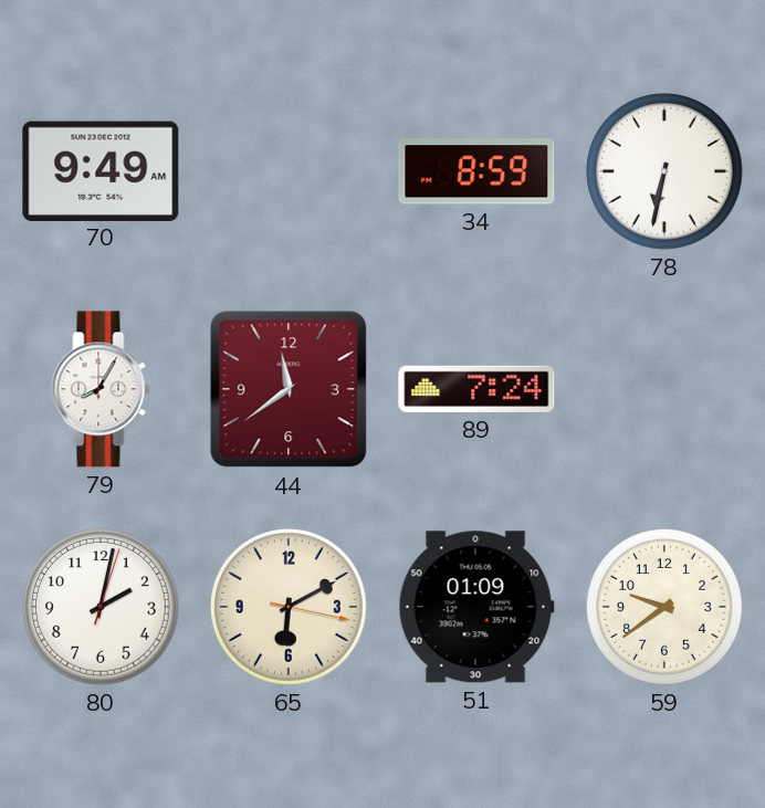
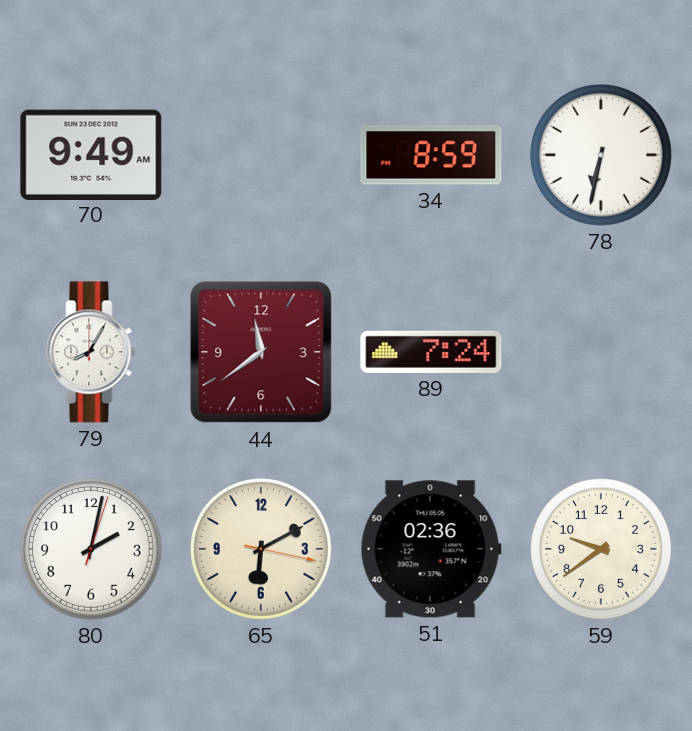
51: 01:09 -> 02:36 (431, 549)
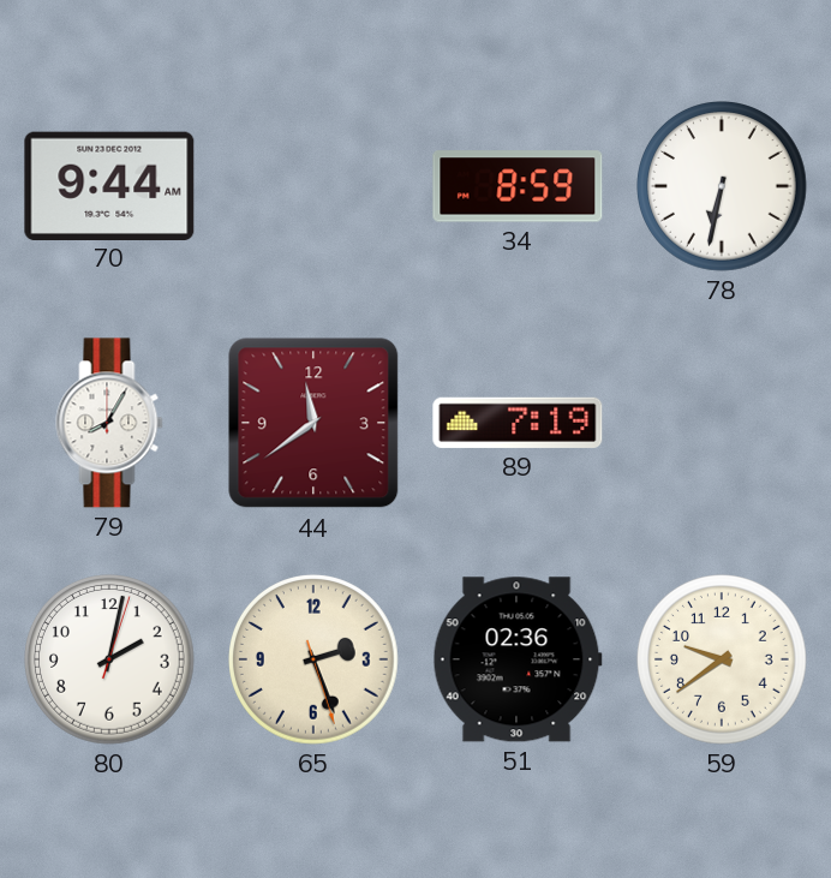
70: 9:49 -> 9:44 (109, 185)
89: 7:24 -> 7:19 (518, 423)
65: 6:10 -> 2:26 (315, 661)
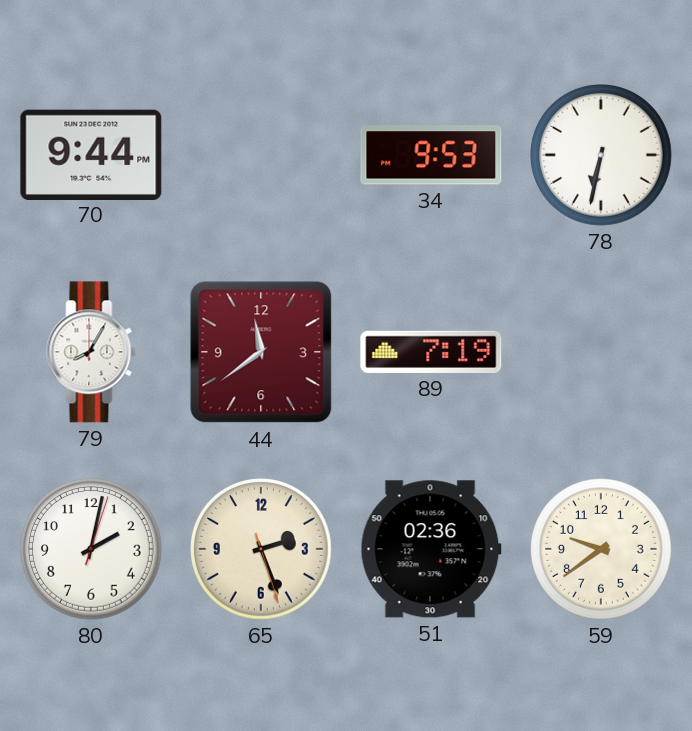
70: 9:44 AM -> 9:44 PM (91, 154)
34: 8:59 -> 9:53 (431, 155)
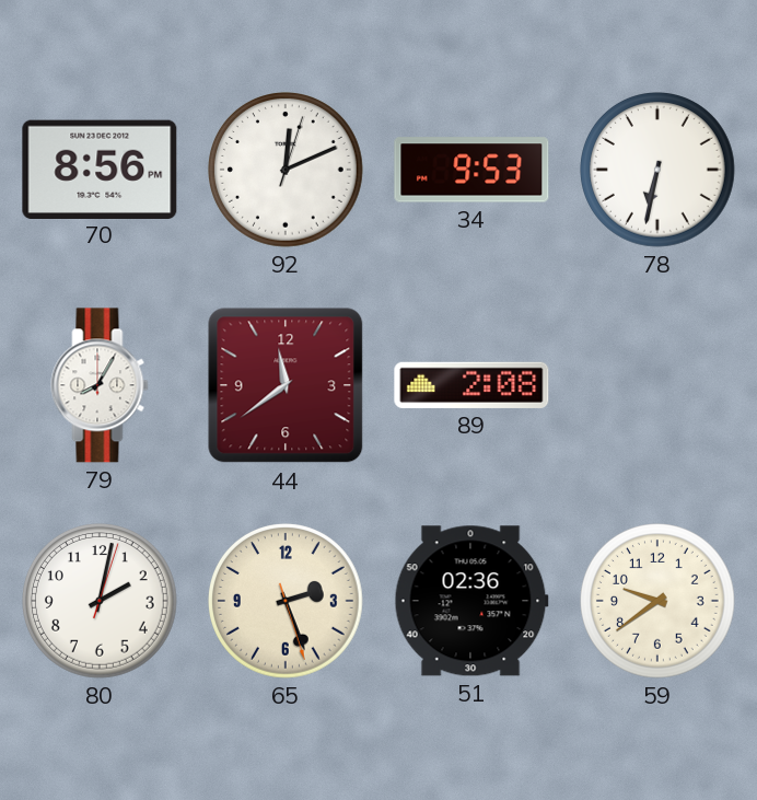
70: 9:44 -> 8:56 (100, 169)
92: none -> 12:11 (287, 171)
89: 7:19 -> 2:08 (471, 385)
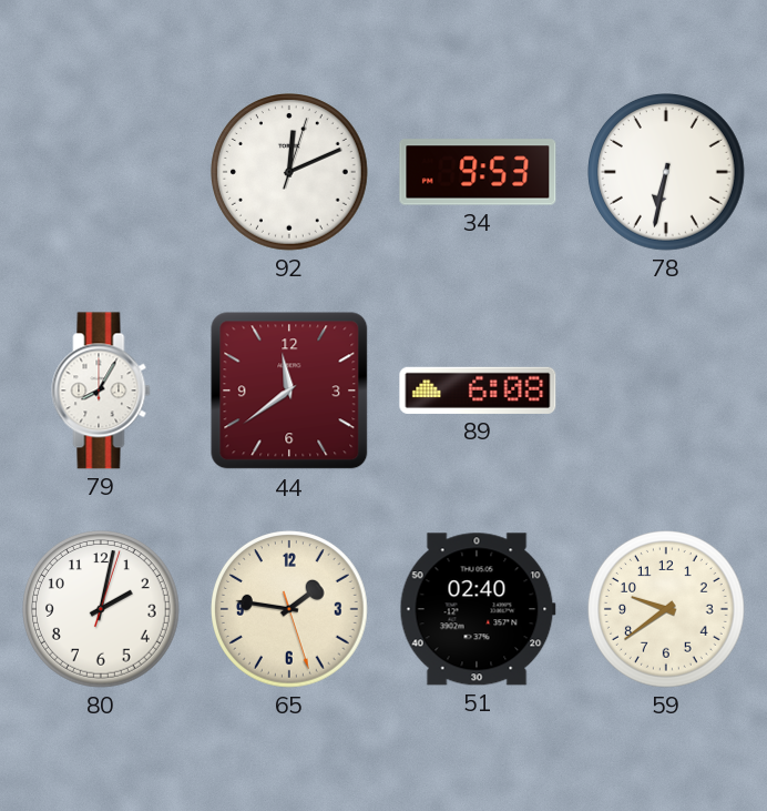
70: 8:56 -> none (100, 169)
89: 2:08 -> 6:08 (478, 391)
65: 2:26 -> 1:46 (290, 610)
51: 02:36 -> 02:40 (478, 609)
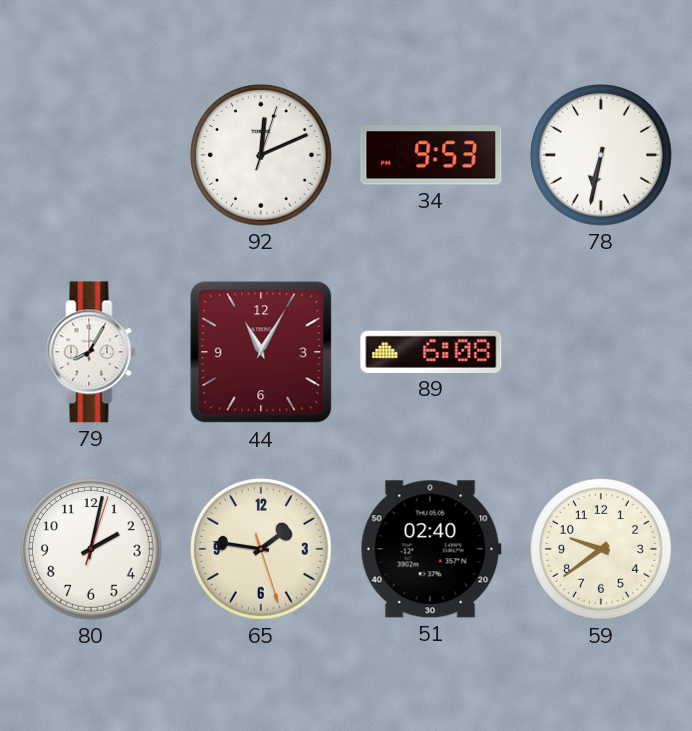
44: 11:39 -> 11:05 (261, 352)
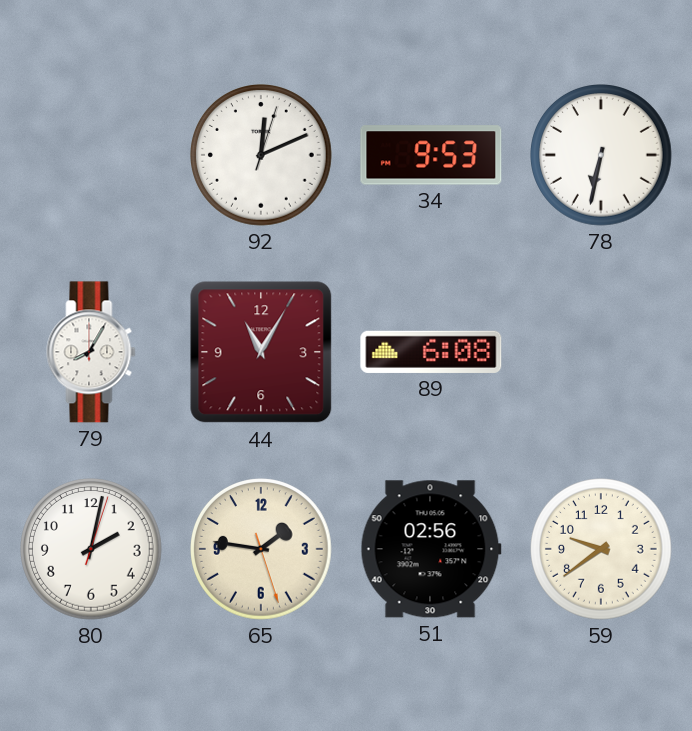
51: 02:40 -> 02:56 (431, 549)
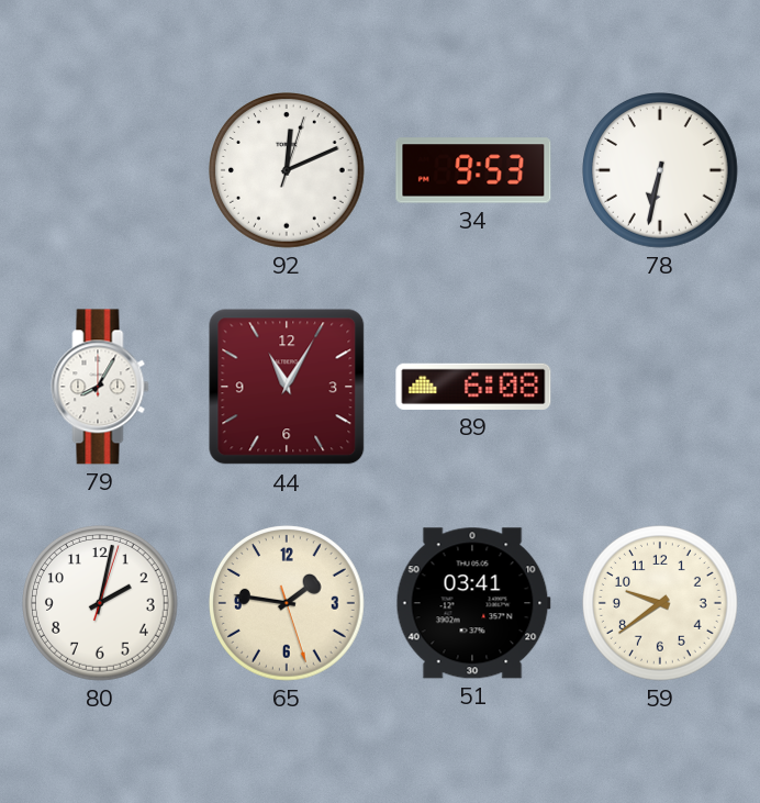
51: 02:56 -> 03:41 (473, 603)
